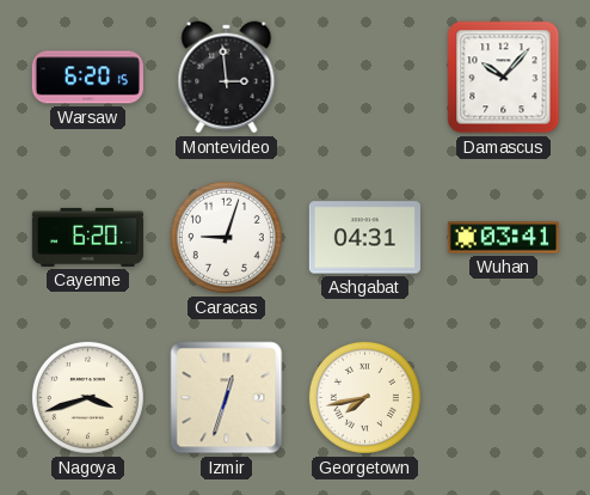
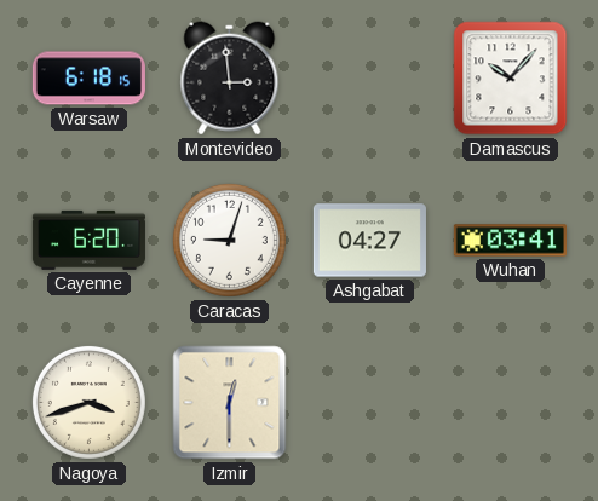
Warsaw: 6:20 -> 6:18 (88, 79)
Ashgabat: 04:31 -> 04:27 (369, 241)
Izmir: 12:33 -> 12:30 (230, 403)
Georgetown: 7:43 -> none (364, 397)
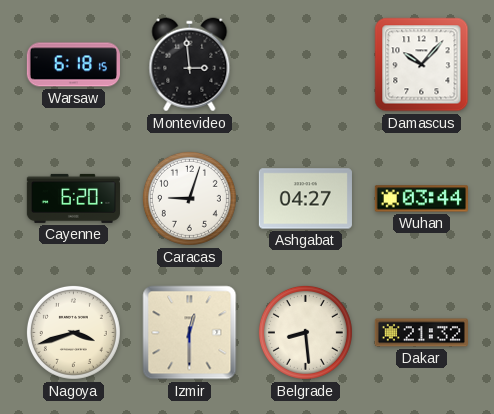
Wuhan: 03:41 -> 03:44 (421, 199)
Belgrade: none -> 8:29 (305, 332)
Dakar: none -> 21:32 (421, 333)
